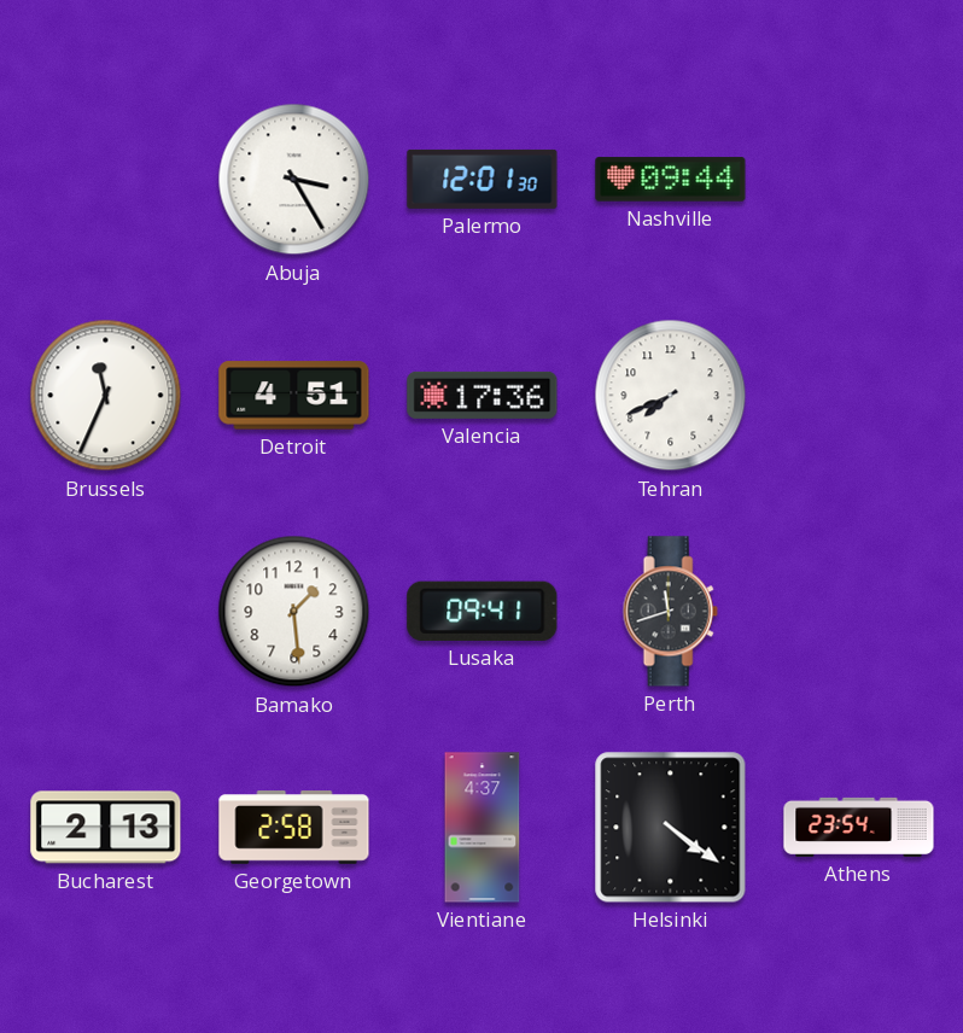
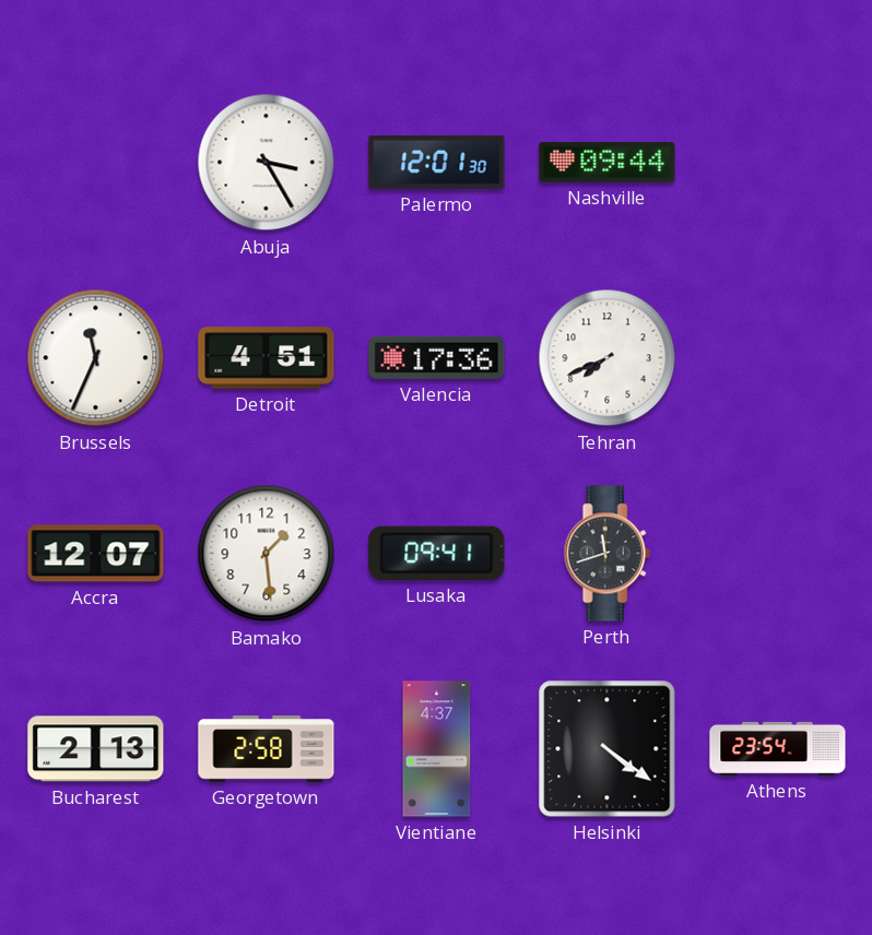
Accra: none -> 12:07 (96, 554)
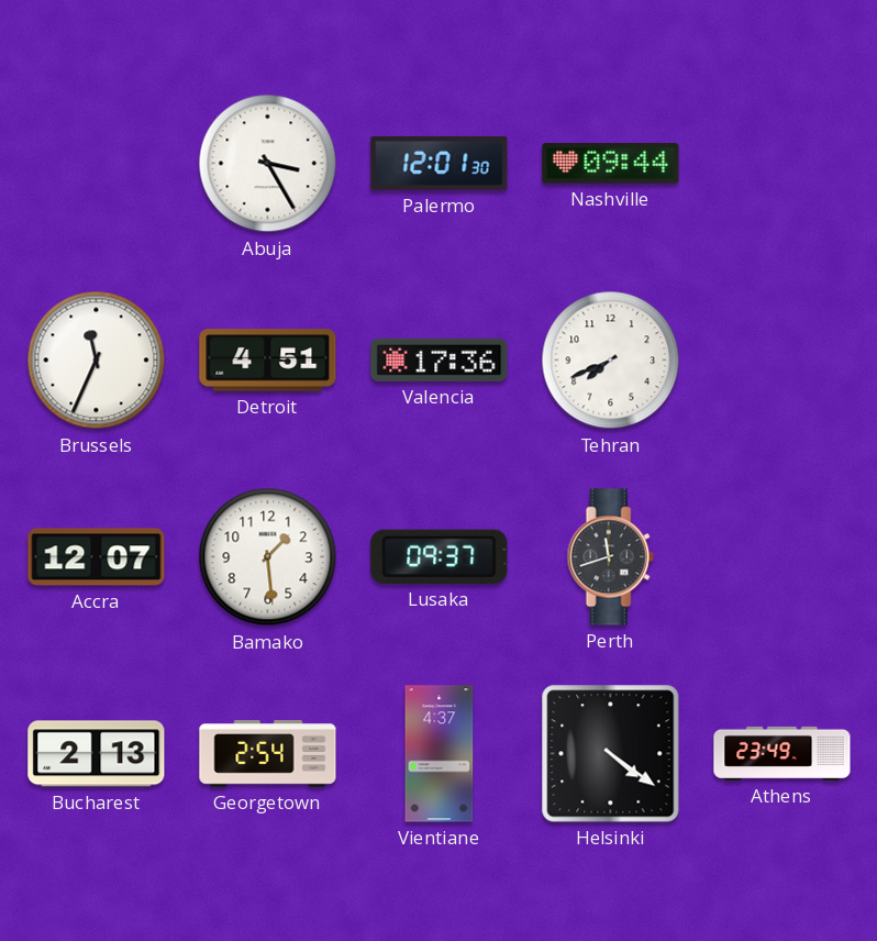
Lusaka: 09:41 -> 09:37 (440, 556)
Georgetown: 2:58 -> 2:54 (268, 754)
Athens: 23:54 -> 23:49 (782, 753)
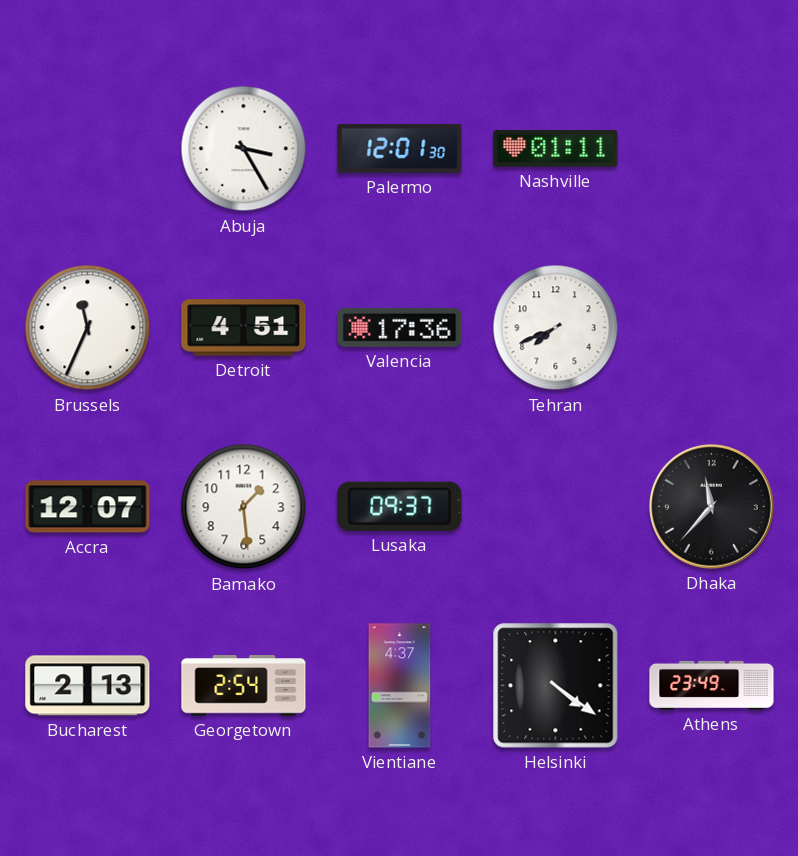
Nashville: 09:44 -> 01:11 (556, 149)
Perth: 11:42 -> none (610, 557)
Dhaka: none -> 11:37 (712, 507)
